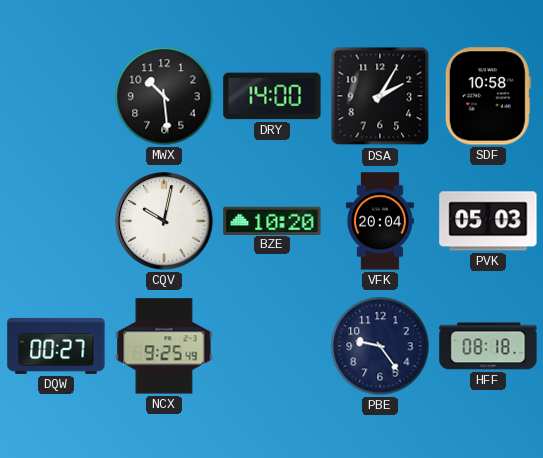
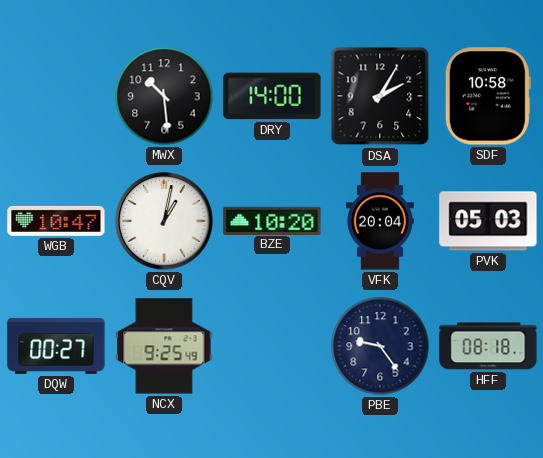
WGB: none -> 10:47 (56, 221)
CQV: 10:02 -> 1:02 (164, 221)
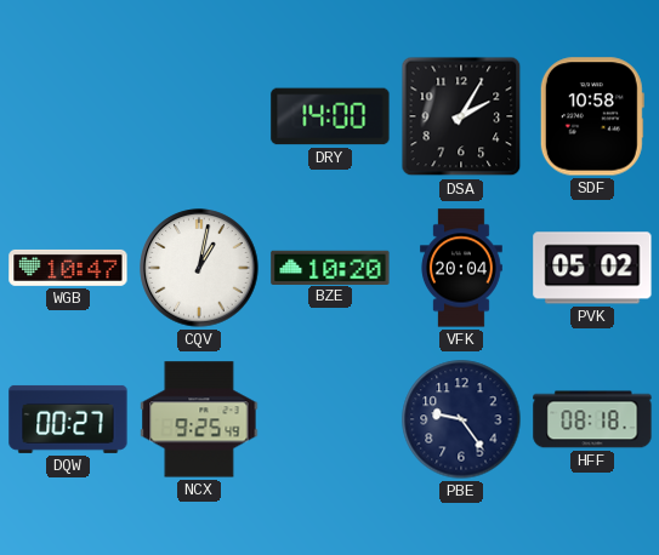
MWX: 10:29 -> none (164, 96)
PVK: 05:03 -> 05:02 (592, 268)
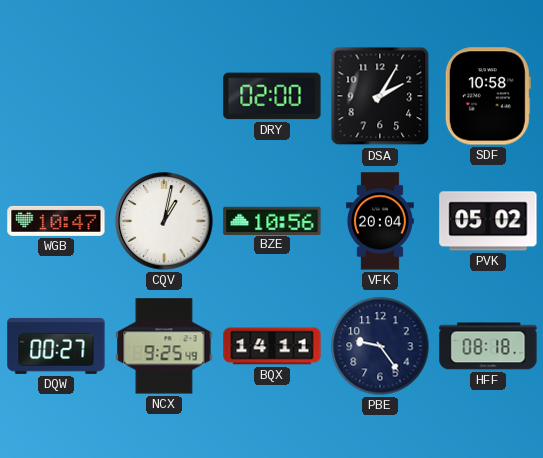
DRY: 14:00 -> 02:00 (272, 96)
BZE: 10:20 -> 10:56 (272, 220)
BQX: none -> 14:11 (272, 346)
